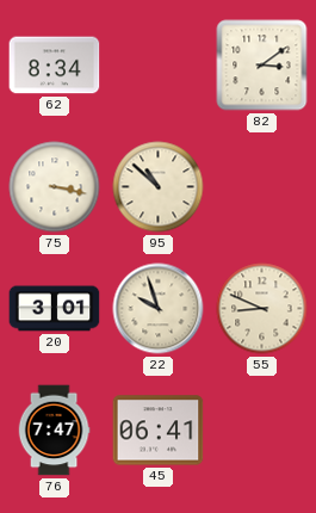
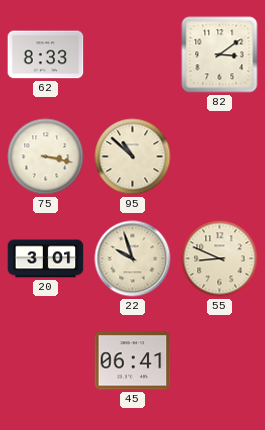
62: 8:34 -> 8:33 (46, 55)
76: 7:47 -> none (54, 431)
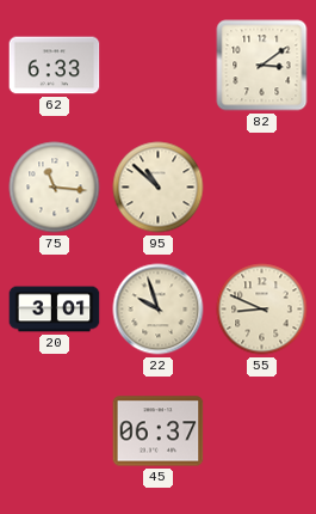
62: 8:33 -> 6:33 (55, 66)
75: 3:17 -> 11:16 (55, 188)
45: 06:41 -> 06:37 (159, 432)
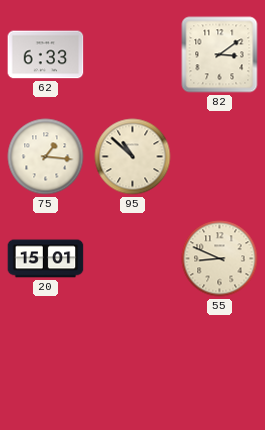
75: 11:16 -> 1:16 (46, 157)
20: 3:01 -> 15:01 (46, 259)
22: 9:57 -> none (159, 310)
45: 06:37 -> none (159, 432)
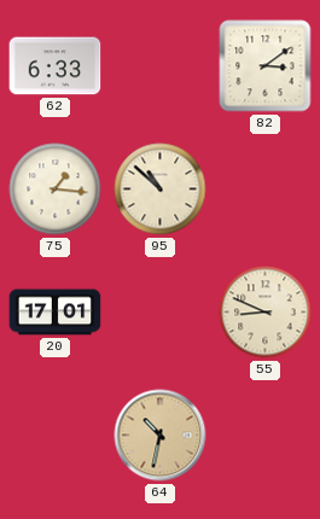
20: 15:01 -> 17:01 (56, 313)
64: none -> 10:32 (161, 436)
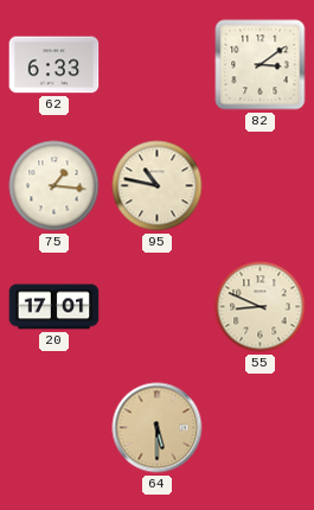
95: 10:52 -> 10:47 (158, 186)
64: 10:32 -> 5:30 (158, 428)
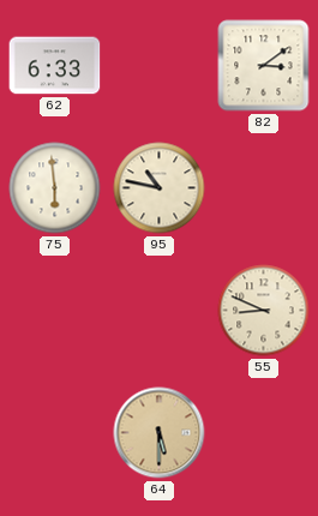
75: 1:16 -> 5:59 (55, 188)
20: 17:01 -> none (55, 307)
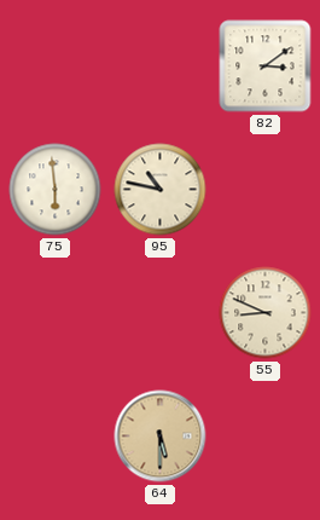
62: 6:33 -> none (55, 66)
